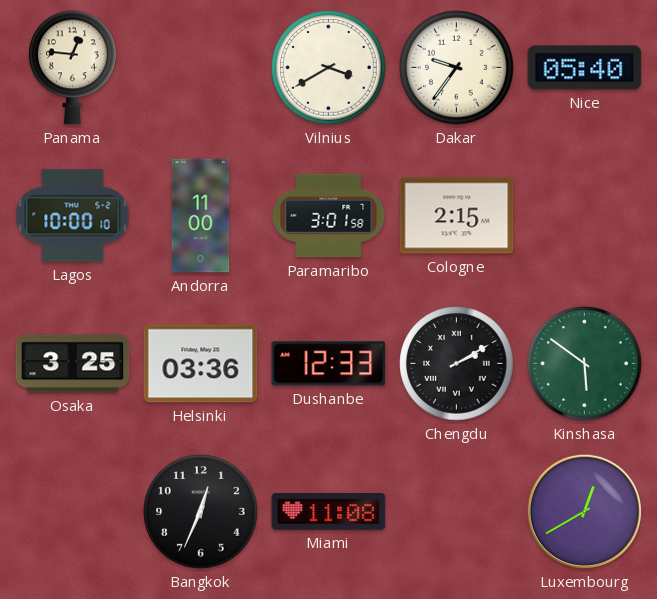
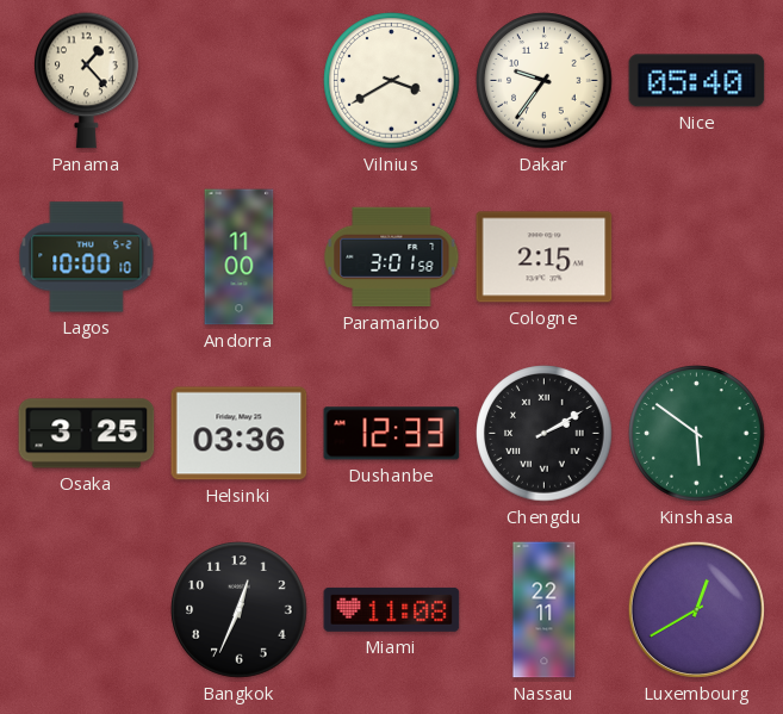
Panama: 12:46 -> 1:23 (87, 81)
Nassau: none -> 22:11 (545, 610)
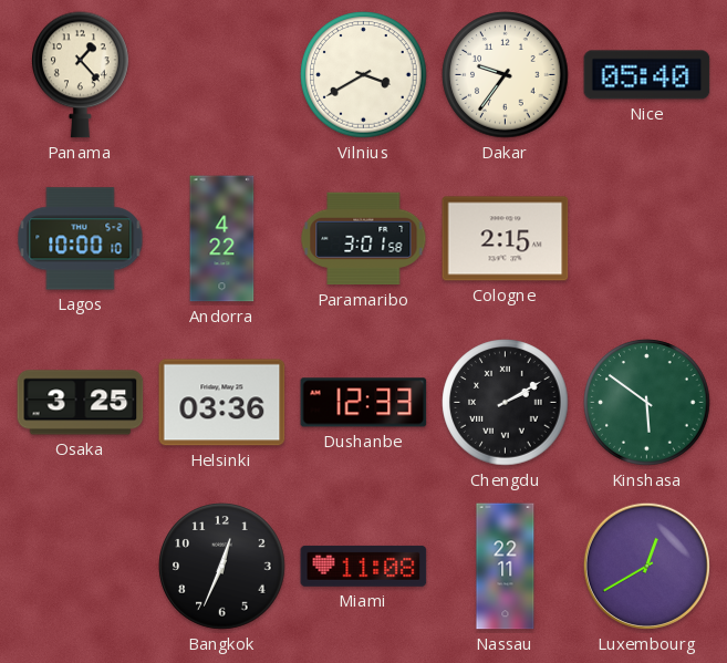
Andorra: 11:00 -> 4:22 (222, 239)
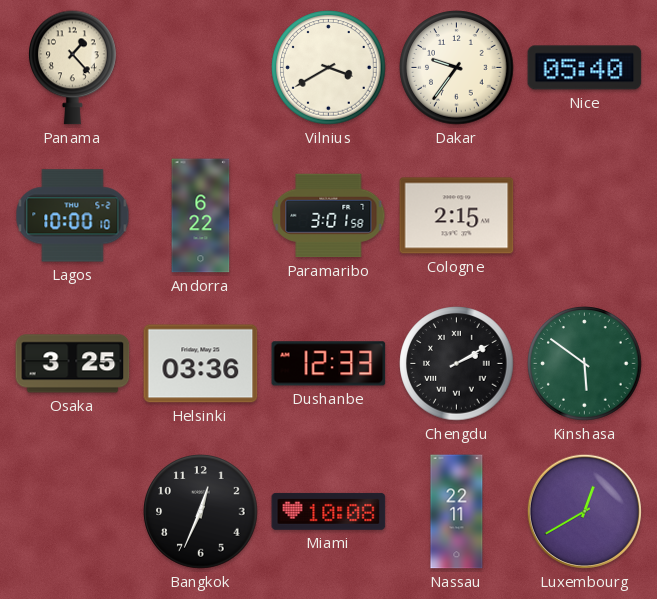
Andorra: 4:22 -> 6:22 (201, 216)
Miami: 11:08 -> 10:08 (329, 511)
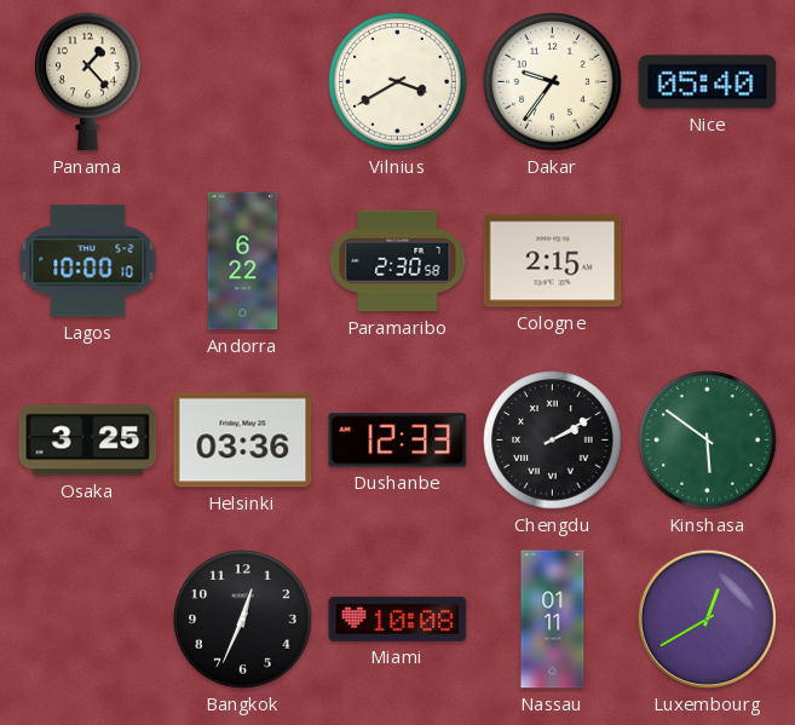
Paramaribo: 3:01 -> 2:30 (398, 261)
Nassau: 22:11 -> 01:11 (553, 620)
